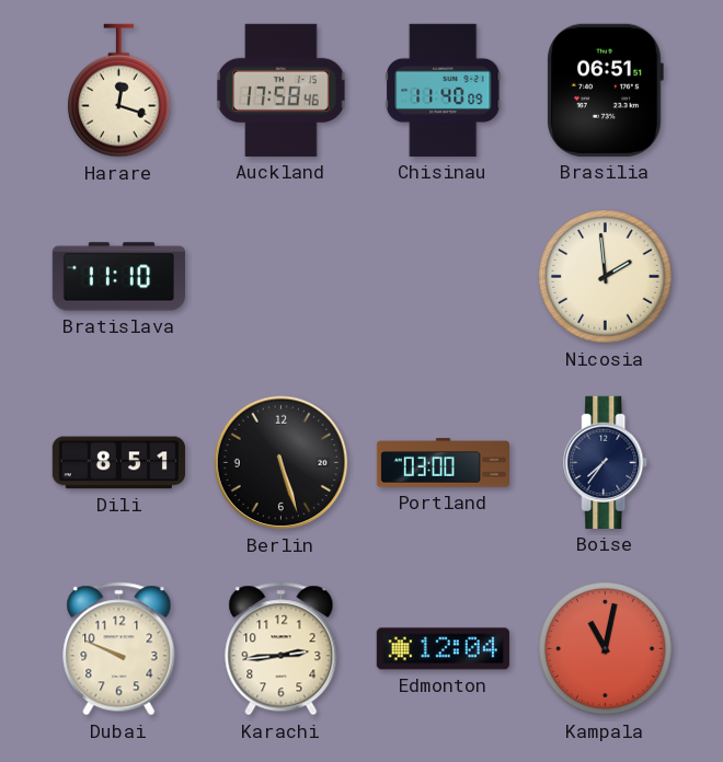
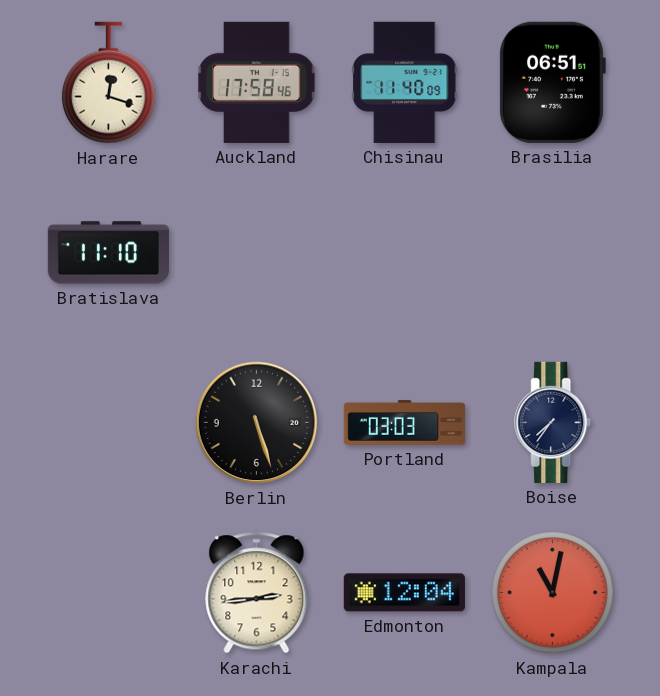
Nicosia: 1:59 -> none (606, 277)
Dili: 8:51 -> none (118, 463)
Portland: 03:00 -> 03:03 (404, 423)
Dubai: 9:49 -> none (119, 649)
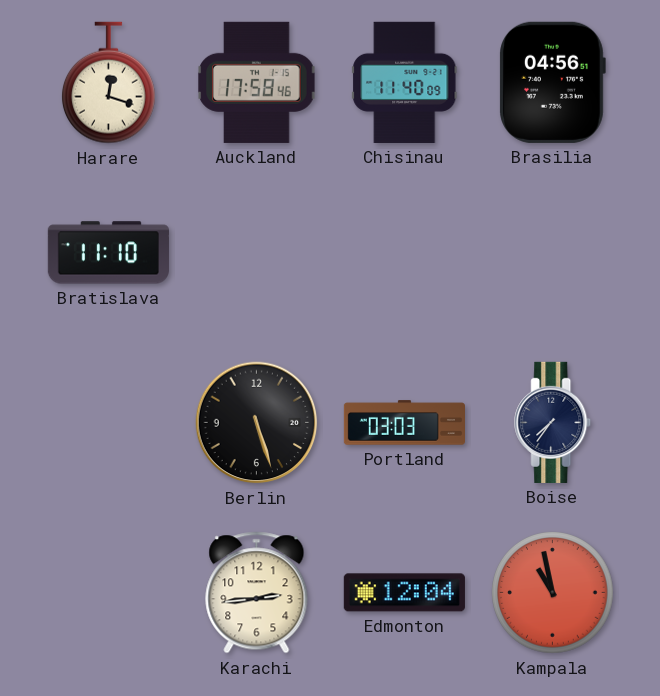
Brasilia: 06:51 -> 04:56 (552, 82)
Kampala: 11:02 -> 10:58 (553, 593)
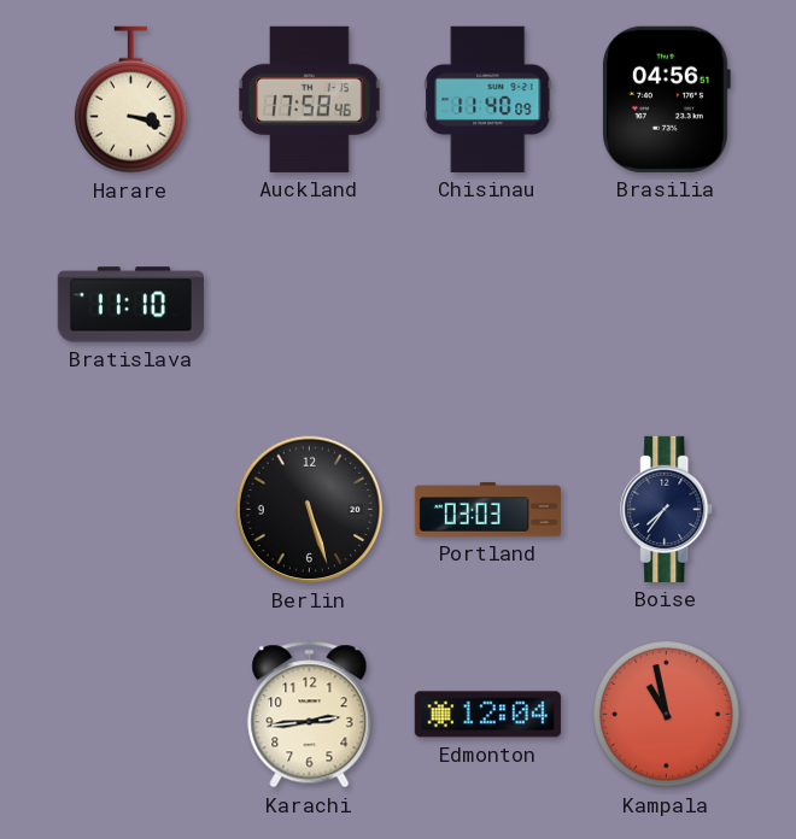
Harare: 12:18 -> 3:18 (131, 100)
